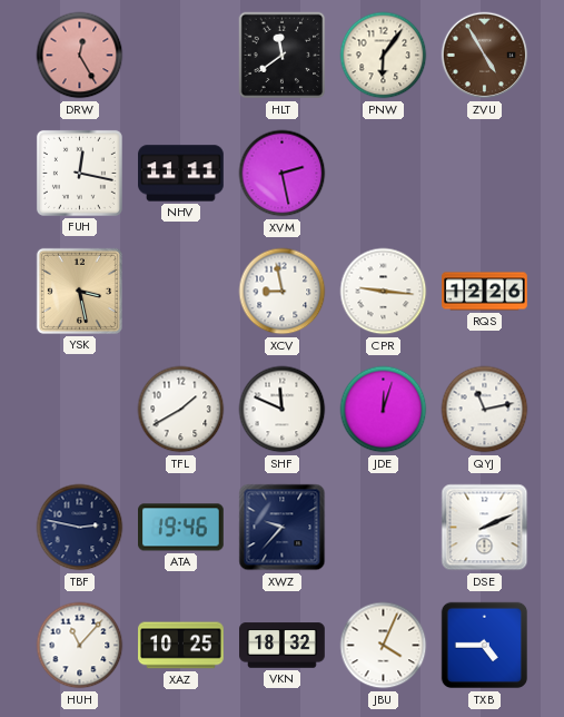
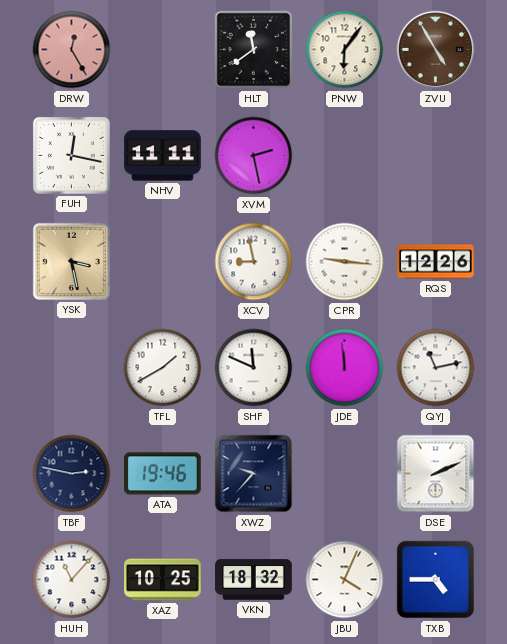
JDE: 12:03 -> 11:59 (345, 368)
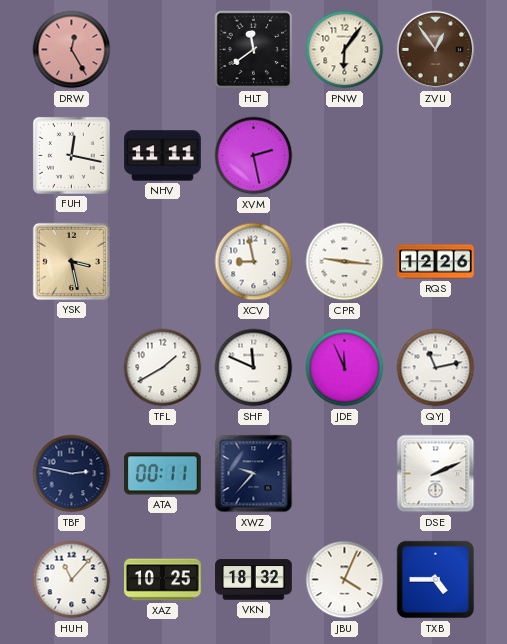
ZVU: 4:55 -> 12:54 (436, 50)
JDE: 11:59 -> 11:56 (345, 368)
ATA: 19:46 -> 00:11 (163, 474)
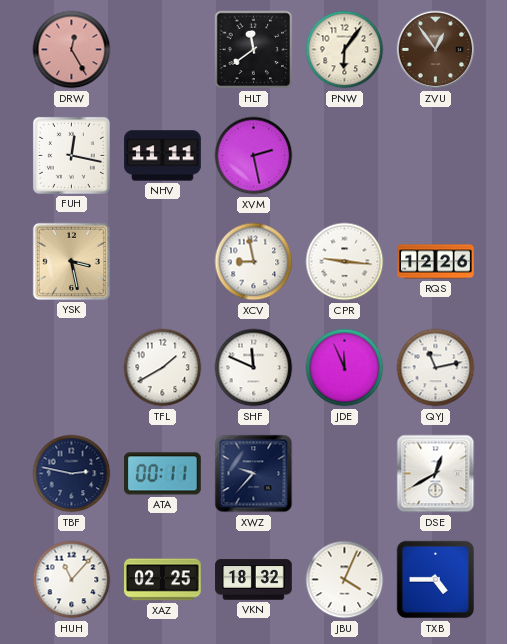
DSE: 2:11 -> 12:40 (436, 474)
XAZ: 10:25 -> 02:25 (163, 580)
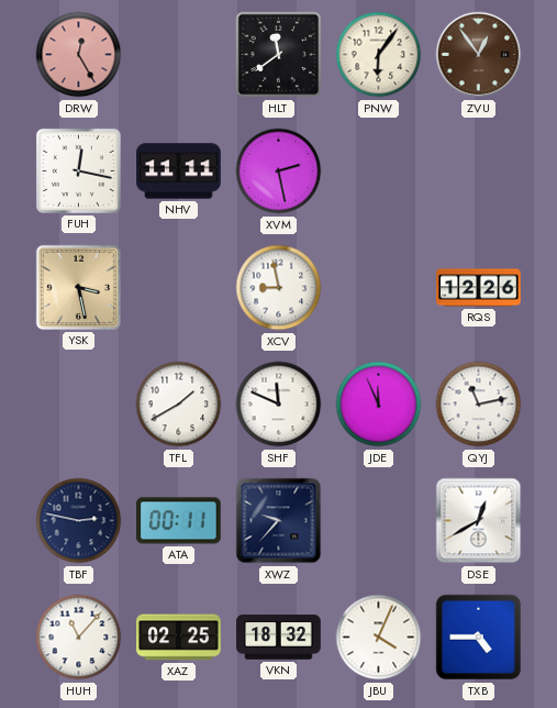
CPR: 9:16 -> none (345, 262)
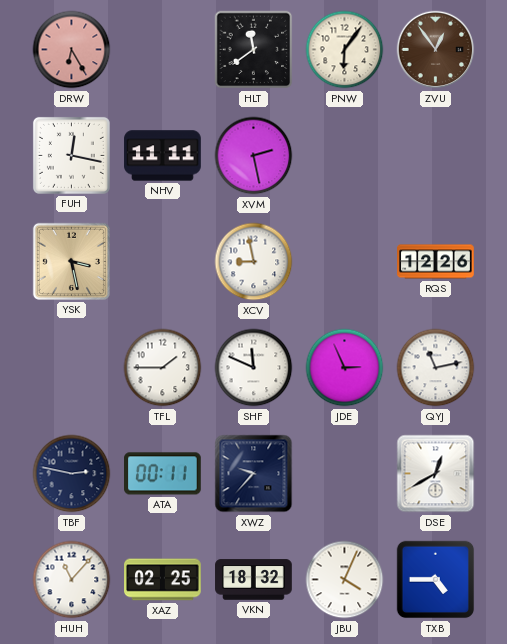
DRW: 12:25 -> 6:25 (72, 50)
TFL: 1:40 -> 1:45 (163, 368)
JDE: 11:56 -> 2:56 (345, 368)
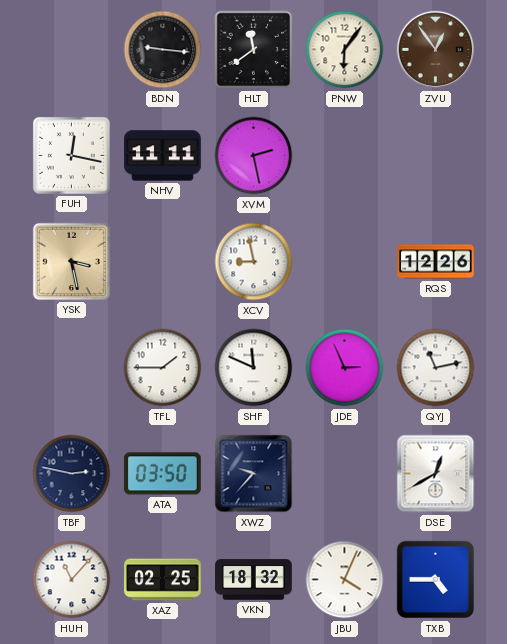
DRW: 6:25 -> none (72, 50)
BDN: none -> 9:16 (163, 50)
ATA: 00:11 -> 03:50 (163, 474)
